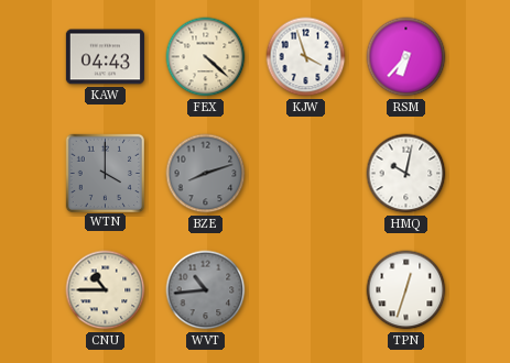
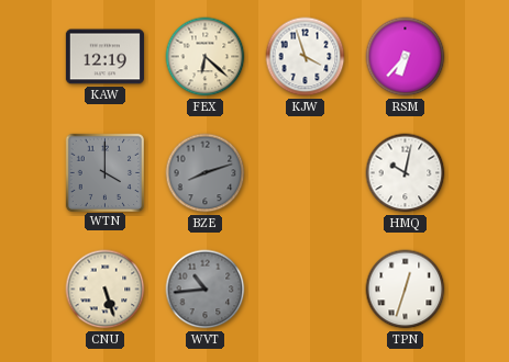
KAW: 04:43 -> 12:19 (104, 57)
FEX: 4:22 -> 6:22 (206, 57)
CNU: 10:45 -> 5:27 (106, 290)
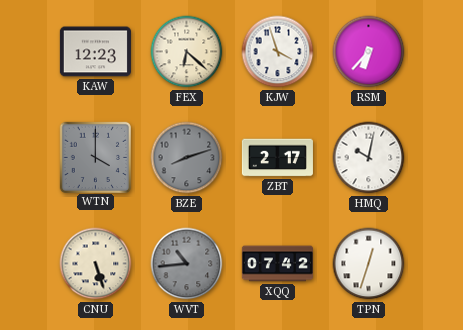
KAW: 12:19 -> 12:23 (95, 52)
ZBT: none -> 2:17 (277, 158)
XQQ: none -> 07:42 (277, 264)
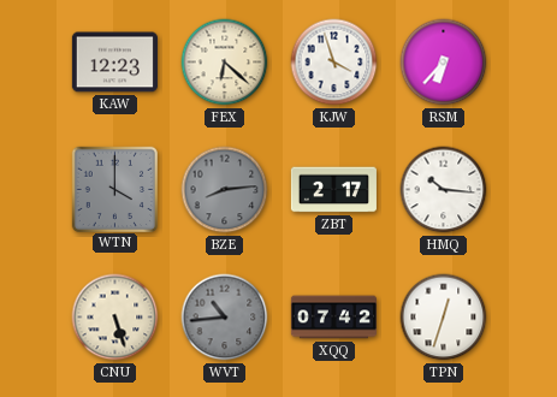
BZE: 8:12 -> 8:14 (225, 190)
HMQ: 10:02 -> 10:16 (444, 190)
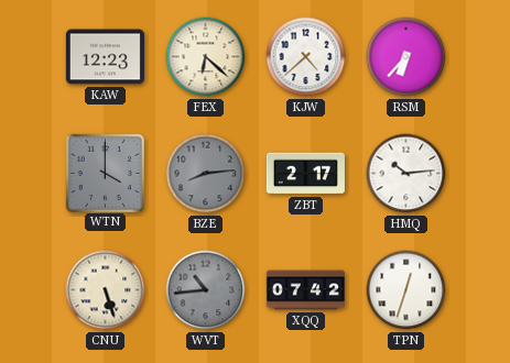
KJW: 3:57 -> 4:38 (306, 57)
HMQ: 10:16 -> 10:14 (406, 174)
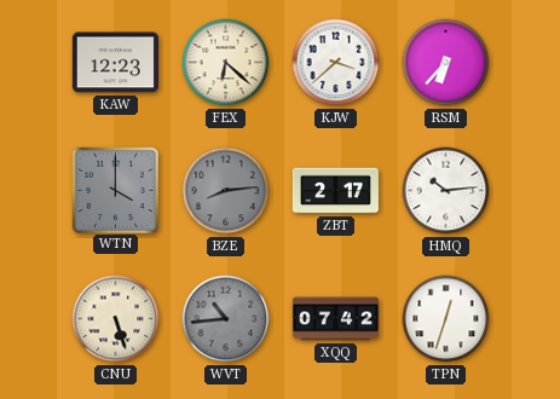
KJW: 4:38 -> 3:38 (336, 63)
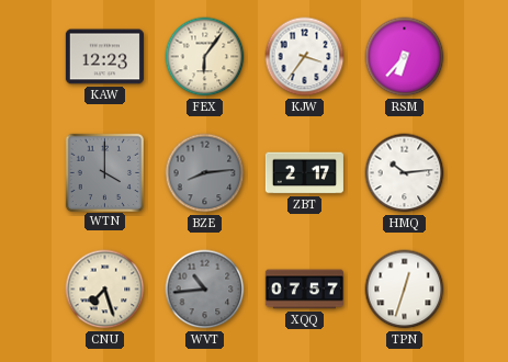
FEX: 6:22 -> 6:06 (205, 57)
KJW: 3:38 -> 3:36 (305, 57)
CNU: 5:27 -> 7:27 (105, 290)
XQQ: 07:42 -> 07:57 (304, 290)
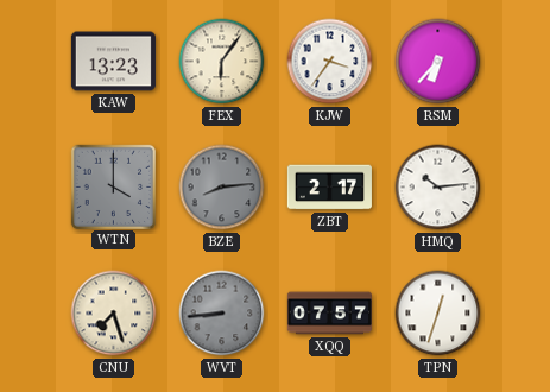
KAW: 12:23 -> 13:23 (113, 62)
WVT: 10:44 -> 8:44 (222, 314)
